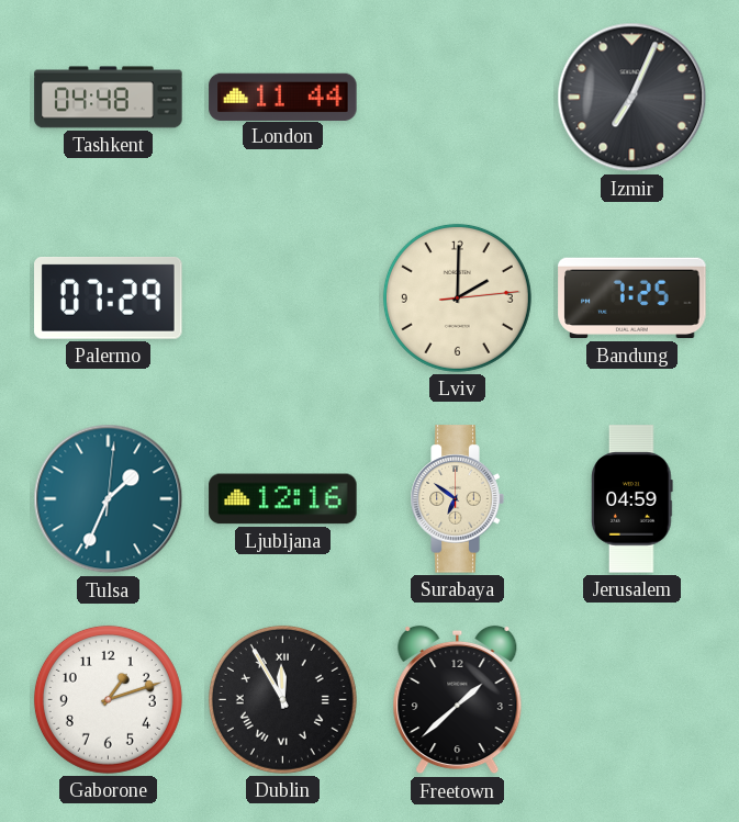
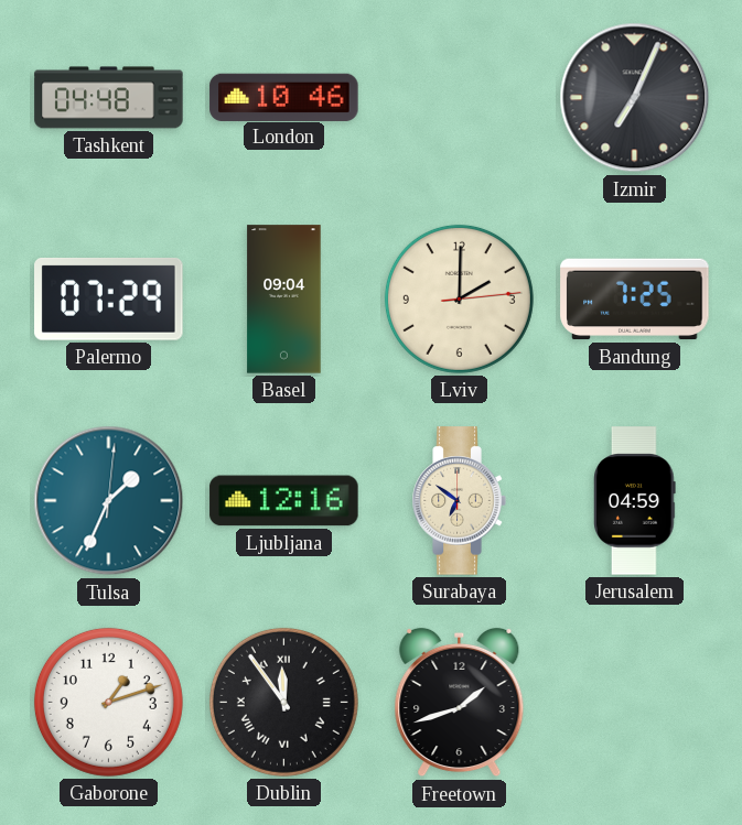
London: 11:44 -> 10:46 (284, 97)
Basel: none -> 09:04 (284, 300)
Dublin: 11:55 -> 11:54 (283, 702)
Freetown: 1:38 -> 1:42 (460, 703)
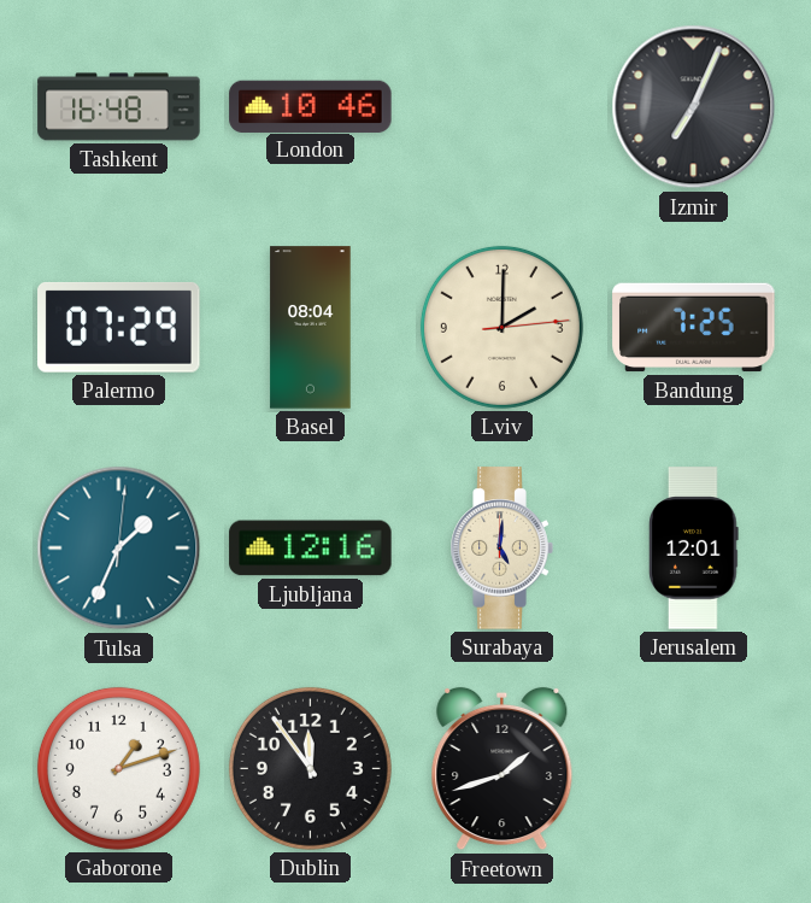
Tashkent: 04:48 -> 16:48 (119, 107)
Basel: 09:04 -> 08:04 (311, 328)
Surabaya: 6:51 -> 5:01 (501, 549)
Jerusalem: 04:59 -> 12:01 (694, 549)
Dublin numerals: Roman -> Arabic (310, 768)
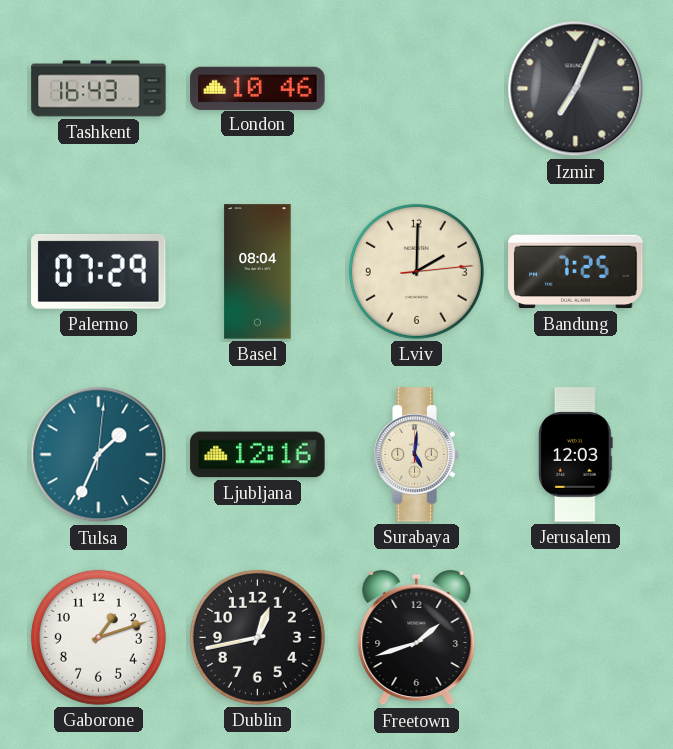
Tashkent: 16:48 -> 16:43 (99, 89)
Jerusalem: 12:01 -> 12:03 (576, 455)
Dublin: 11:54 -> 12:43 (257, 637)
